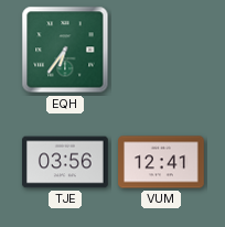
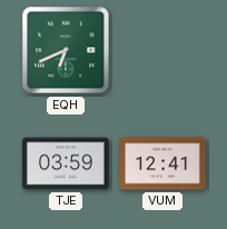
EQH: 6:36 -> 6:41 (66, 50)
TJE: 03:56 -> 03:59 (66, 163)
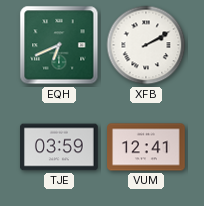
XFB: none -> 2:10 (146, 45)
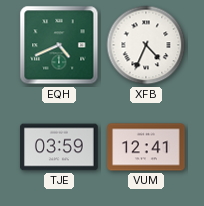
EQH: 6:41 -> 4:41 (59, 45)
XFB: 2:10 -> 4:34 (146, 45)
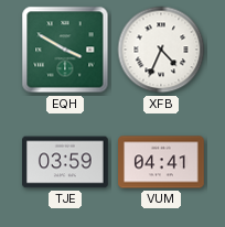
EQH: 4:41 -> 3:50 (65, 50)
VUM: 12:41 -> 04:41 (161, 162)
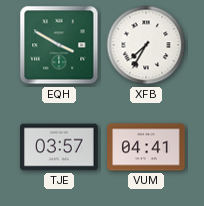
XFB: 4:34 -> 7:35 (146, 45)
TJE: 03:59 -> 03:57 (59, 147)
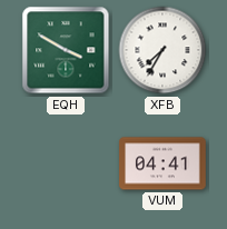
TJE: 03:57 -> none (59, 147)
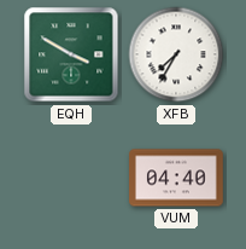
VUM: 04:41 -> 04:40 (176, 178)
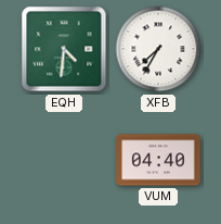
EQH: 3:50 -> 4:31 (64, 49)
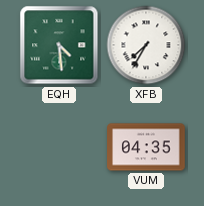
EQH: 4:31 -> 4:29 (59, 45)
VUM: 04:40 -> 04:35 (146, 147)
